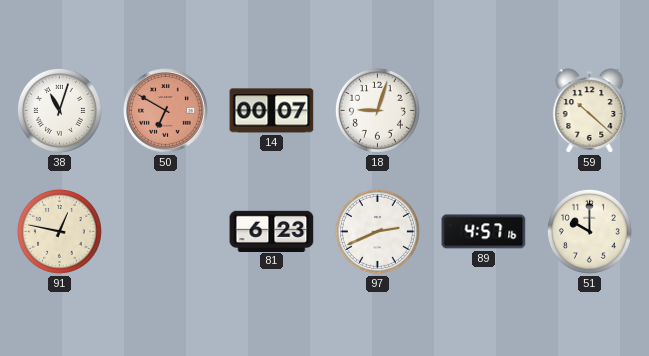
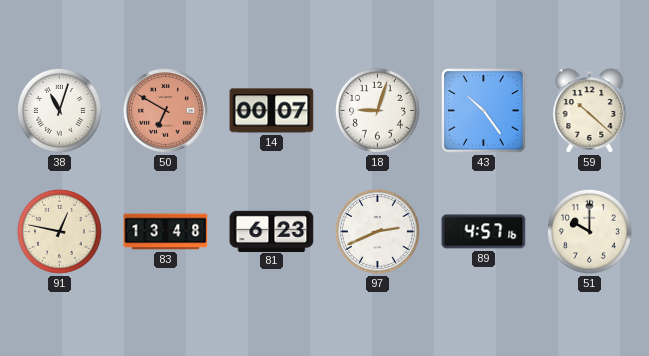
43: none -> 10:24 (484, 111)
83: none -> 13:48 (166, 232)
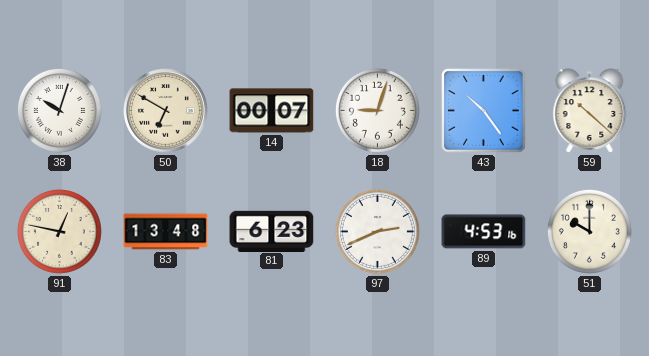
38: 11:03 -> 10:03 (59, 110)
50 dial: salmon -> cream (166, 111)
89: 4:57 -> 4:53 (484, 232)
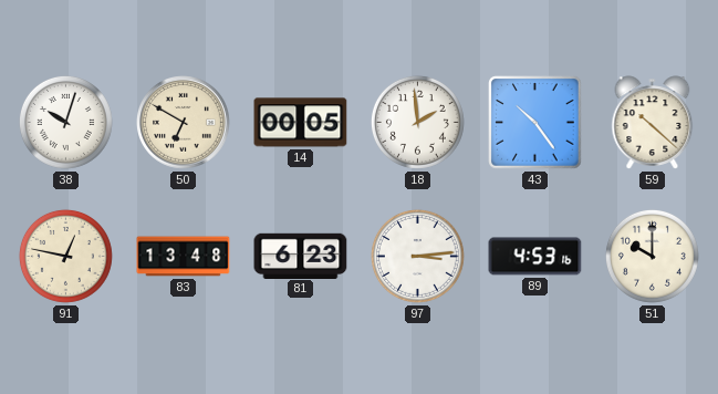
14: 00:07 -> 00:05 (301, 123)
18: 9:03 -> 1:59 (417, 122)
97: 2:41 -> 3:14 (417, 256)
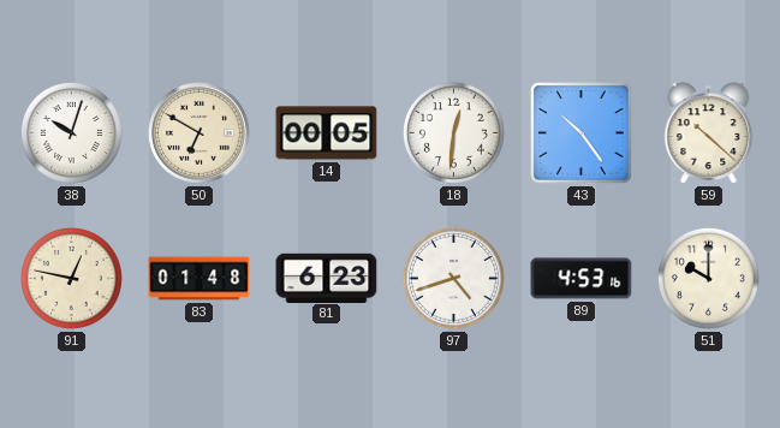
18: 1:59 -> 12:31 (453, 132)
83: 13:48 -> 01:48 (200, 279)
97: 3:14 -> 4:42 (453, 278)
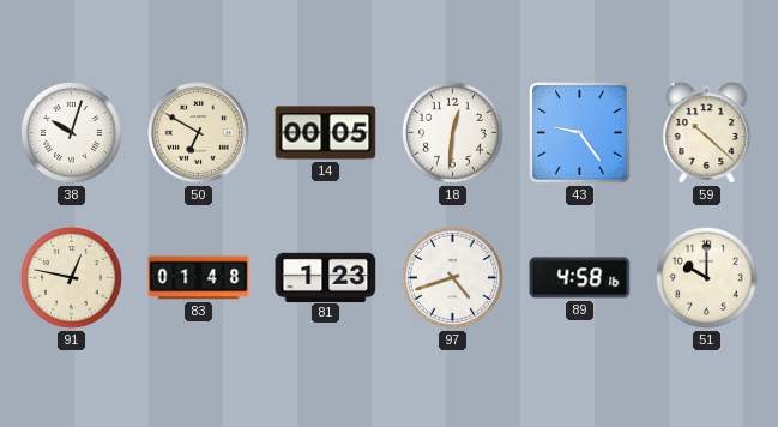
43: 10:24 -> 9:24 (580, 133)
81: 6:23 -> 1:23 (326, 277)
89: 4:53 -> 4:58 (580, 278)
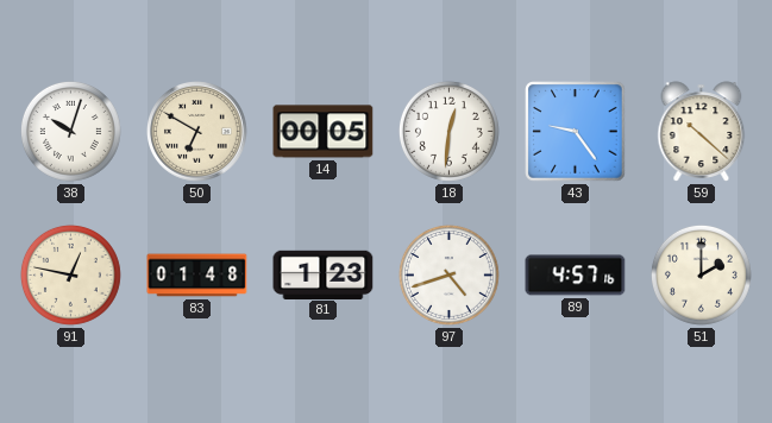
89: 4:58 -> 4:57 (576, 276)
51: 10:00 -> 2:00 (701, 274)
